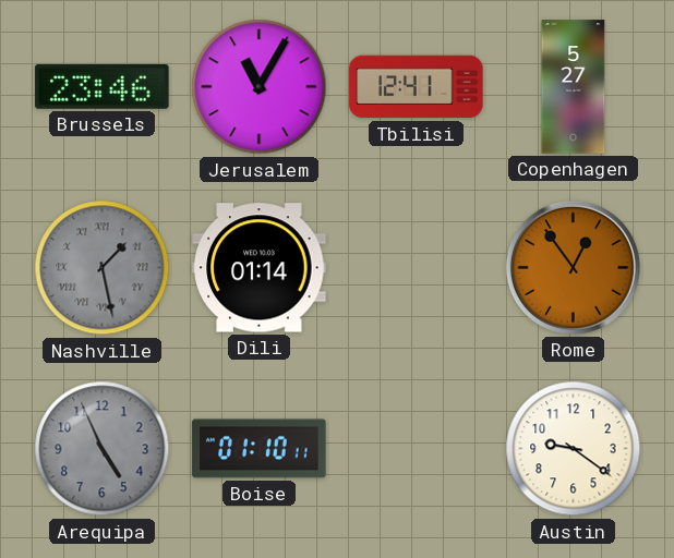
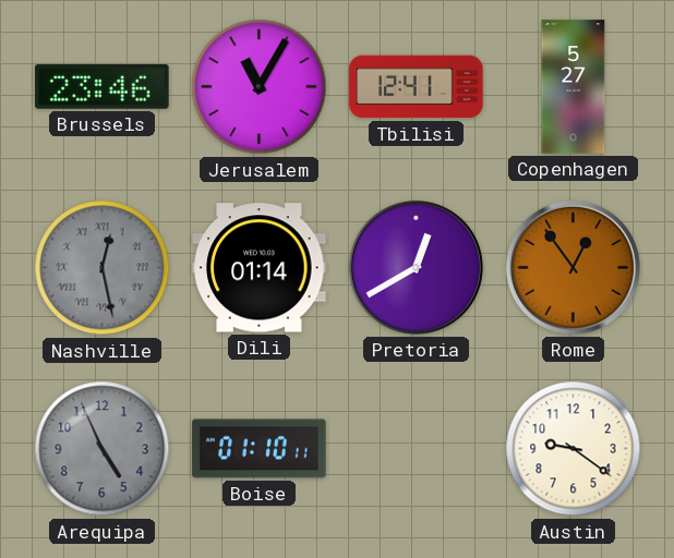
Nashville: 1:28 -> 12:28 (103, 268)
Pretoria: none -> 12:40 (416, 267)
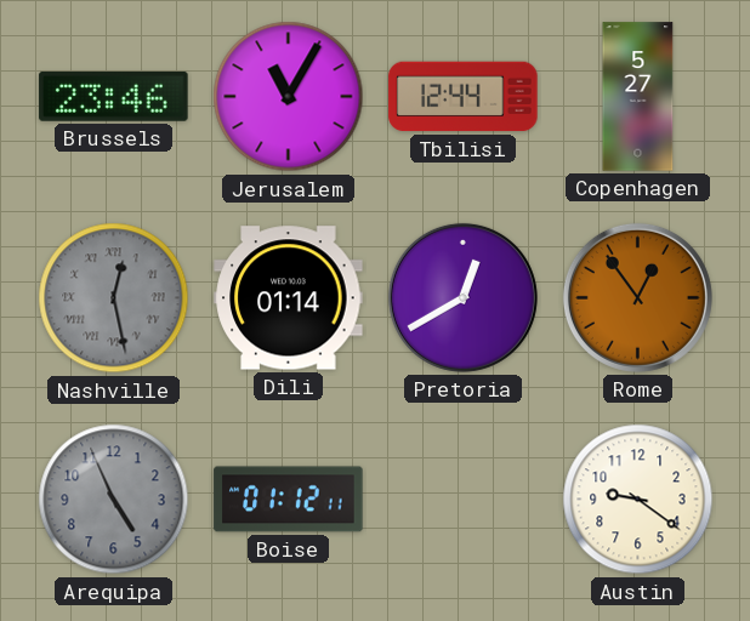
Tbilisi: 12:41 -> 12:44 (464, 97)
Boise: 01:10 -> 01:12 (289, 500)
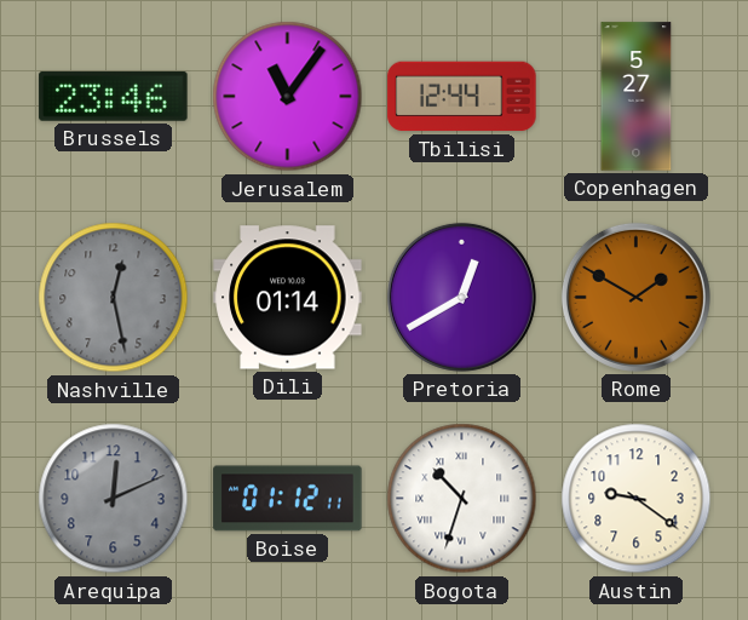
Jerusalem: 11:05 -> 11:06 (288, 97)
Nashville numerals: Roman -> Arabic (114, 298)
Rome: 12:54 -> 1:50 (635, 297)
Arequipa: 4:56 -> 12:11 (114, 499)
Bogota: none -> 10:33 (462, 499)
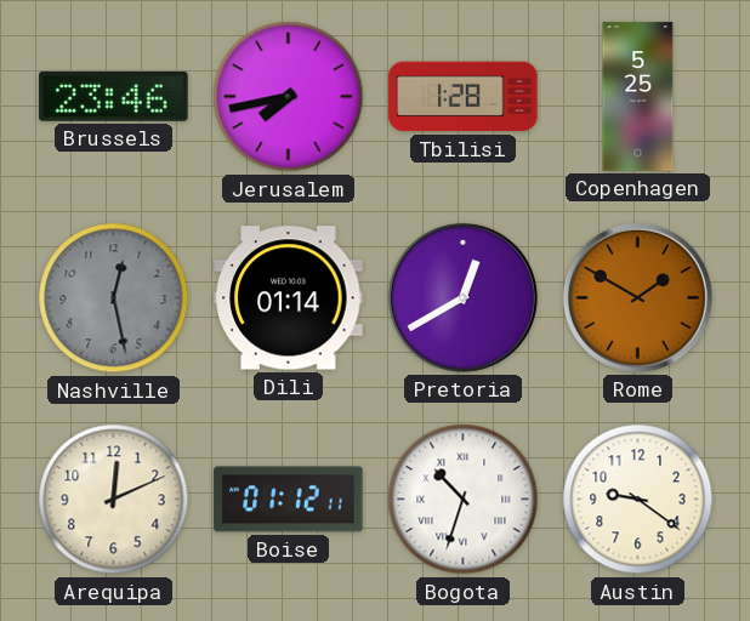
Jerusalem: 11:06 -> 7:43 (289, 97)
Tbilisi: 12:44 -> 1:28 (464, 97)
Copenhagen: 5:27 -> 5:25 (638, 97)
Arequipa dial: grey -> cream (114, 500)
